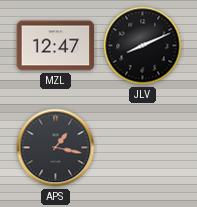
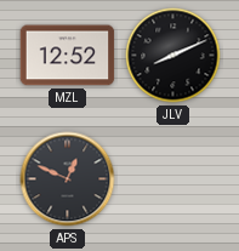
MZL: 12:47 -> 12:52 (68, 56)
APS: 1:17 -> 12:49 (68, 179)
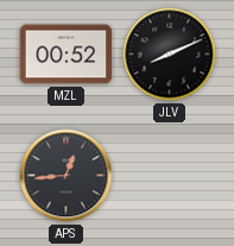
MZL: 12:52 -> 00:52 (67, 55)
APS: 12:49 -> 12:44 (67, 176)
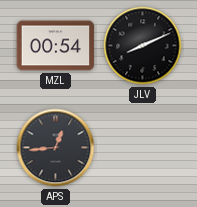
MZL: 00:52 -> 00:54 (56, 46)
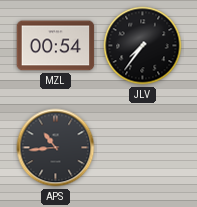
JLV: 8:11 -> 7:36 (143, 46)
APS: 12:44 -> 10:44 (56, 148)
